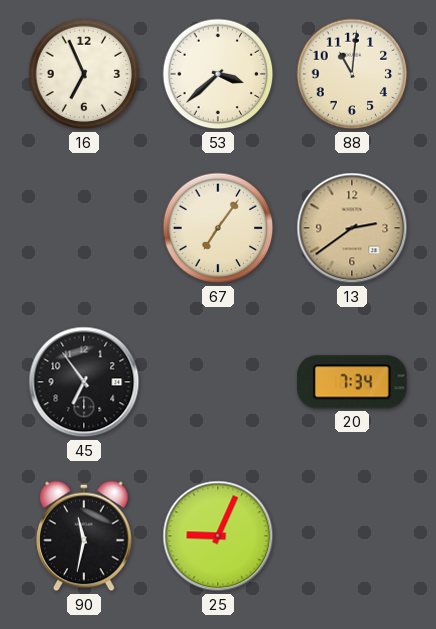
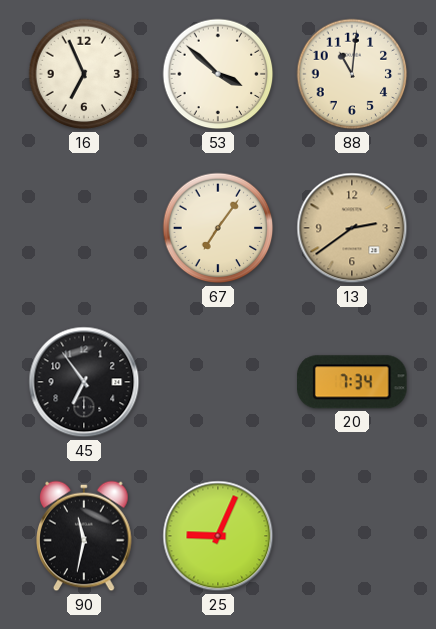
53: 3:38 -> 3:52 (218, 74)
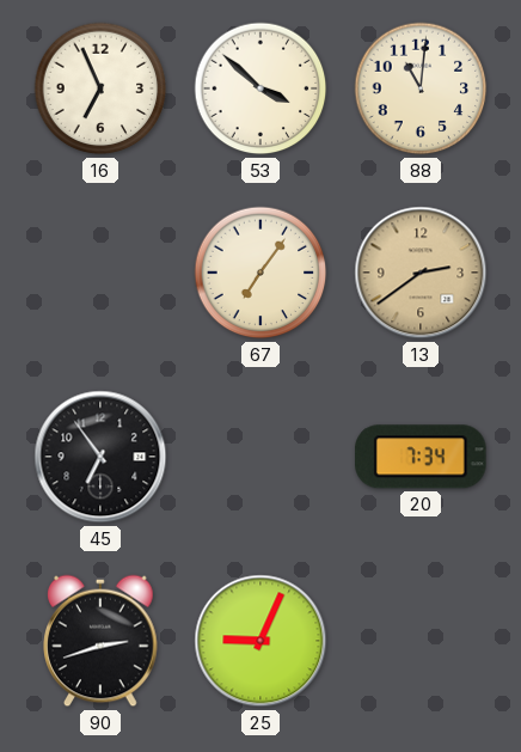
90: 11:32 -> 2:42 (100, 641)
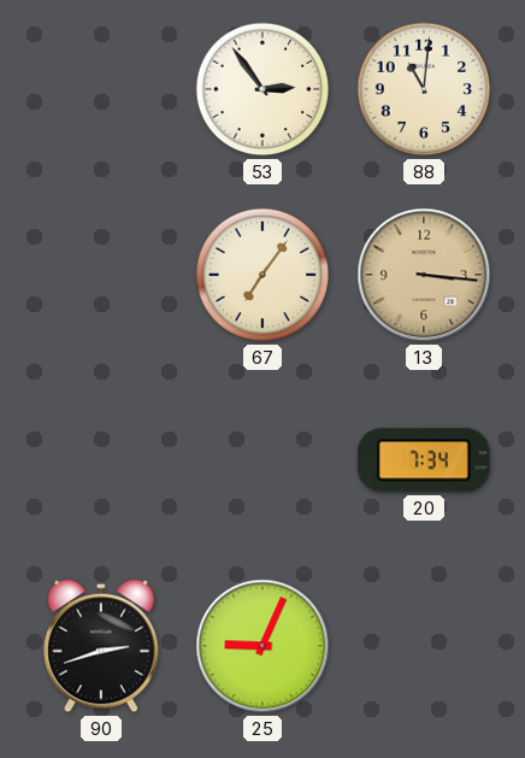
16: 6:56 -> none (100, 88)
53: 3:52 -> 2:54 (262, 89)
13: 2:39 -> 3:16 (424, 275)
45: 6:54 -> none (100, 457)
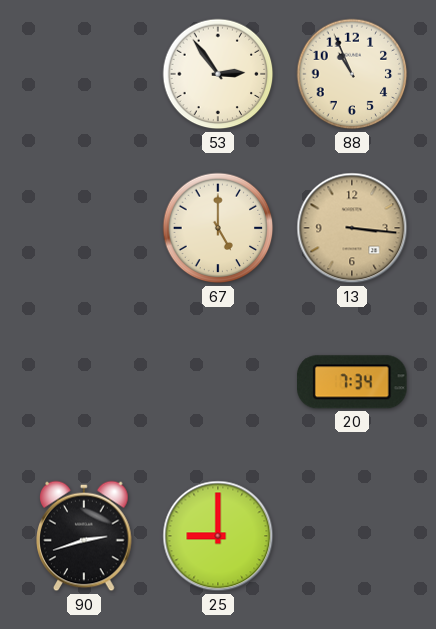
88: 11:01 -> 10:56 (352, 74)
67: 7:06 -> 5:00 (218, 228)
25: 9:04 -> 9:00 (218, 536)
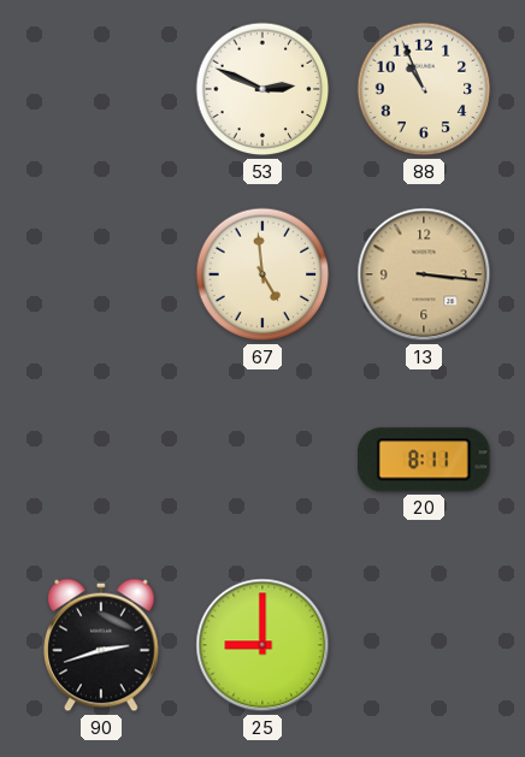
53: 2:54 -> 2:49 (262, 89)
67: 5:00 -> 4:59 (262, 274)
20: 7:34 -> 8:11 (425, 460)
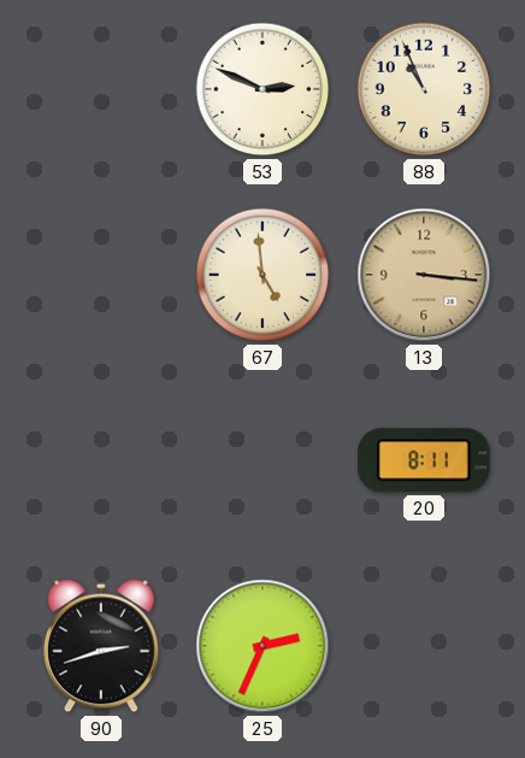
25: 9:00 -> 2:34 (262, 646)
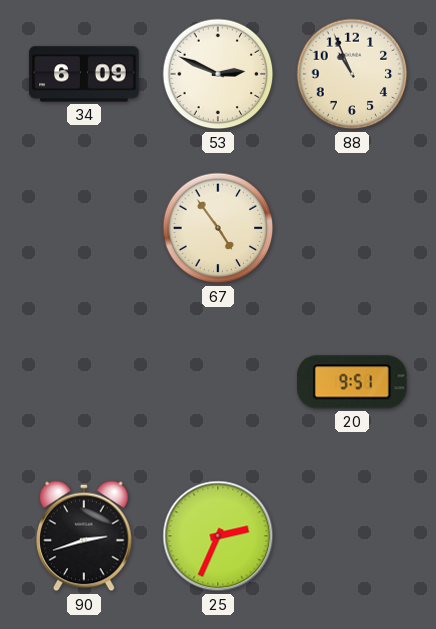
34: none -> 6:09 (84, 74)
67: 4:59 -> 4:54 (218, 228)
13: 3:16 -> none (424, 275)
20: 8:11 -> 9:51 (353, 382)
